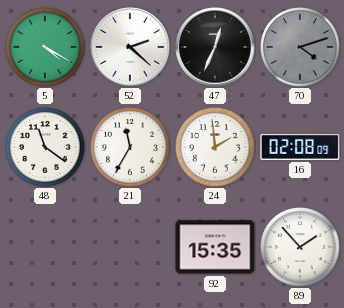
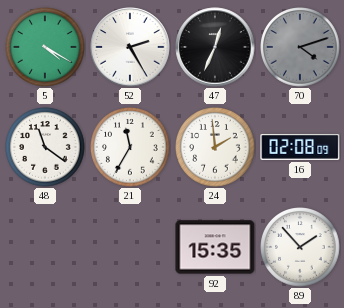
52: 2:22 -> 2:25 (130, 47)
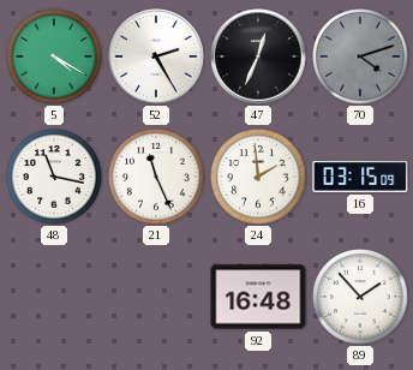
48: 11:21 -> 11:17 (54, 177)
21: 11:35 -> 11:26 (156, 177)
16: 02:08 -> 03:15 (360, 177)
92: 15:35 -> 16:48 (258, 297)
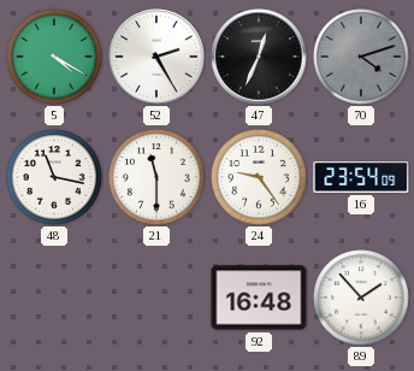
21: 11:26 -> 11:30 (156, 177)
24: 1:59 -> 9:24 (259, 177)
16: 03:15 -> 23:54 (361, 177)
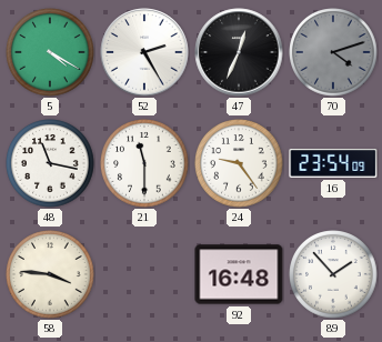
58: none -> 3:46 (50, 274)
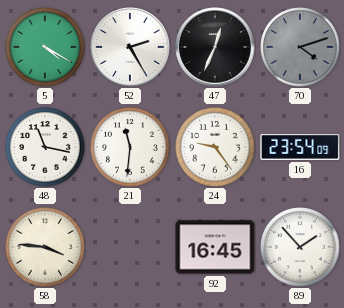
21: 11:30 -> 11:31 (130, 147)
92: 16:48 -> 16:45 (215, 247)
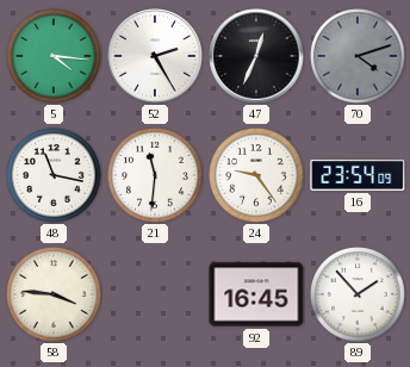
5: 4:20 -> 4:16 (54, 56)
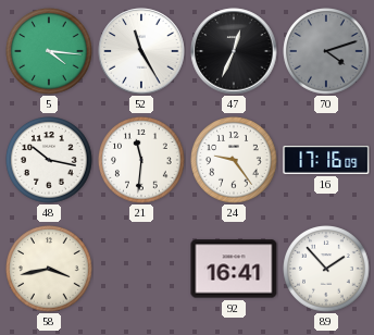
52: 2:25 -> 11:25 (141, 51)
48: 11:17 -> 10:17 (49, 160)
16: 23:54 -> 17:16 (326, 160)
58: 3:46 -> 3:43 (49, 269)
92: 16:45 -> 16:41 (234, 269)
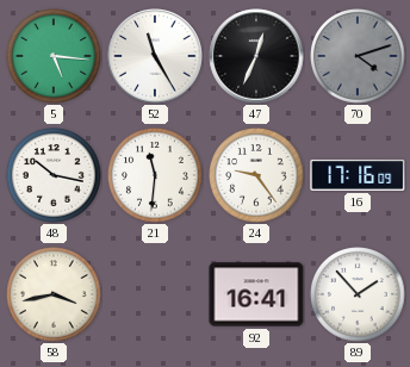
5: 4:16 -> 5:16 (54, 56)
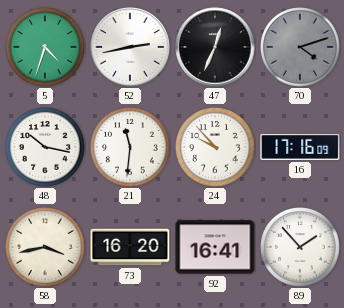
5: 5:16 -> 4:33 (45, 47)
52: 11:25 -> 2:43 (130, 47)
24: 9:24 -> 9:53 (215, 147)
73: none -> 16:20 (130, 247)
